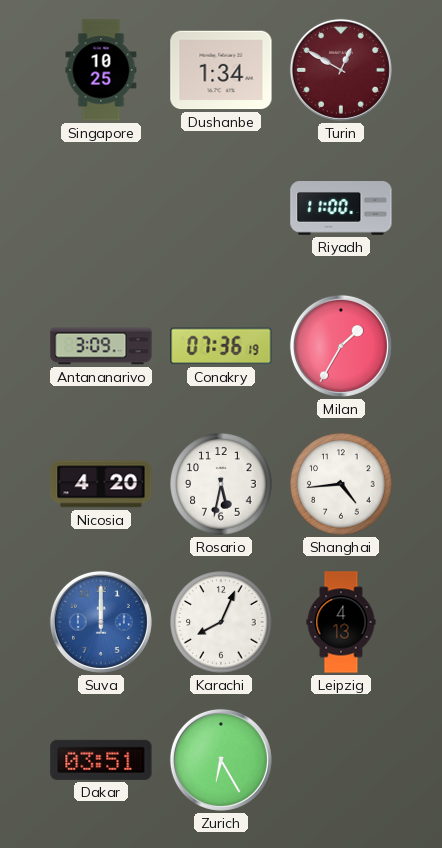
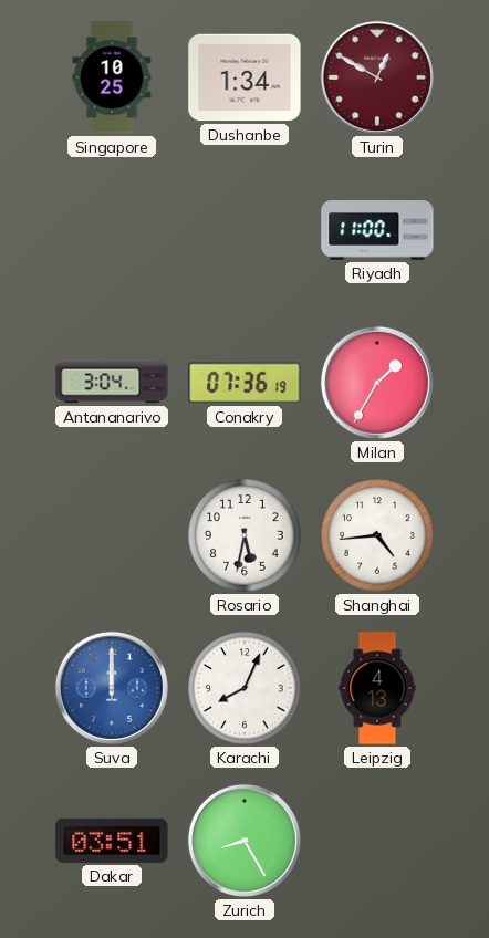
Antananarivo: 3:09 -> 3:04 (112, 383)
Nicosia: 4:20 -> none (101, 484)
Zurich: 6:25 -> 8:25 (245, 841)
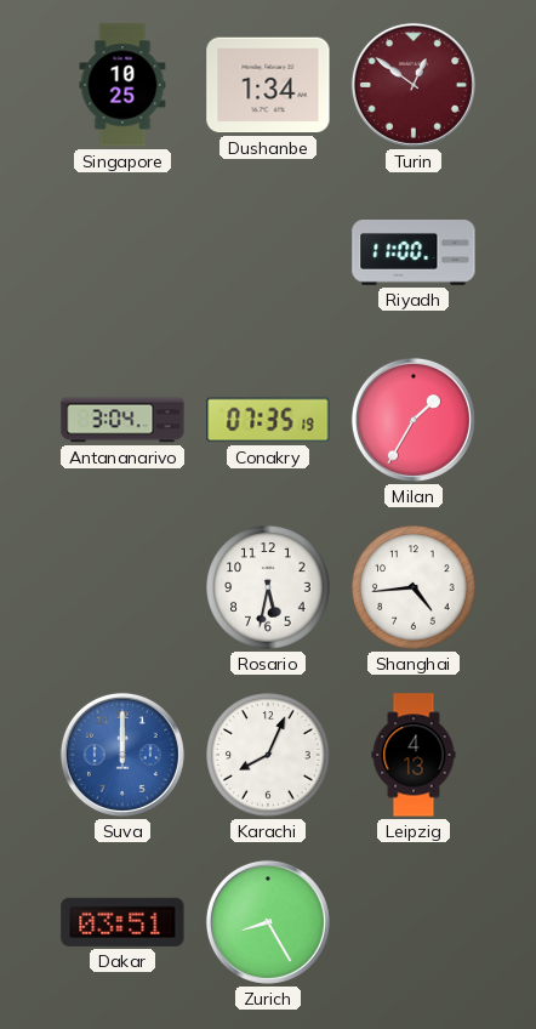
Turin: 12:50 -> 12:51 (414, 85)
Conakry: 07:36 -> 07:35 (268, 420)
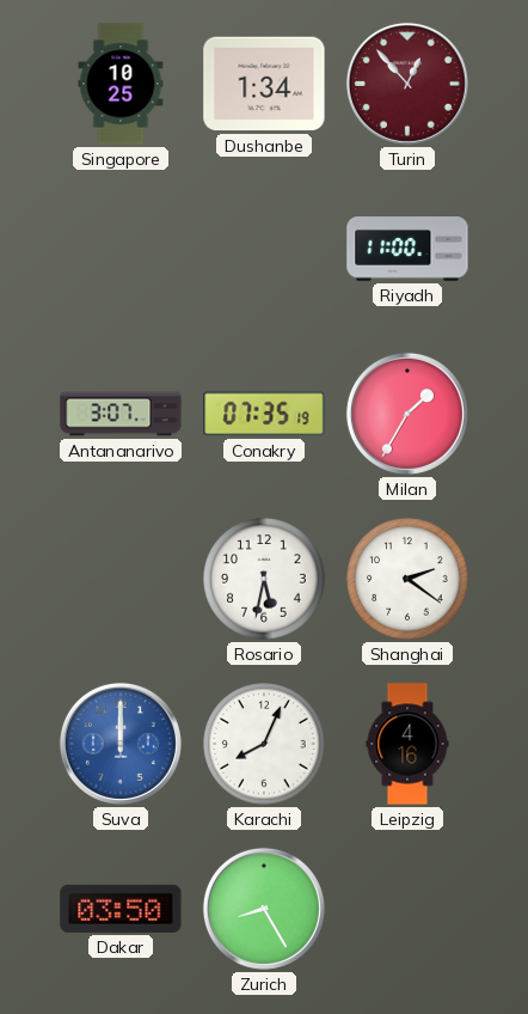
Turin: 12:51 -> 12:53 (407, 84)
Antananarivo: 3:04 -> 3:07 (121, 414)
Shanghai: 4:44 -> 2:21 (407, 579)
Leipzig: 4:13 -> 4:16 (407, 744)
Dakar: 03:51 -> 03:50 (121, 909)
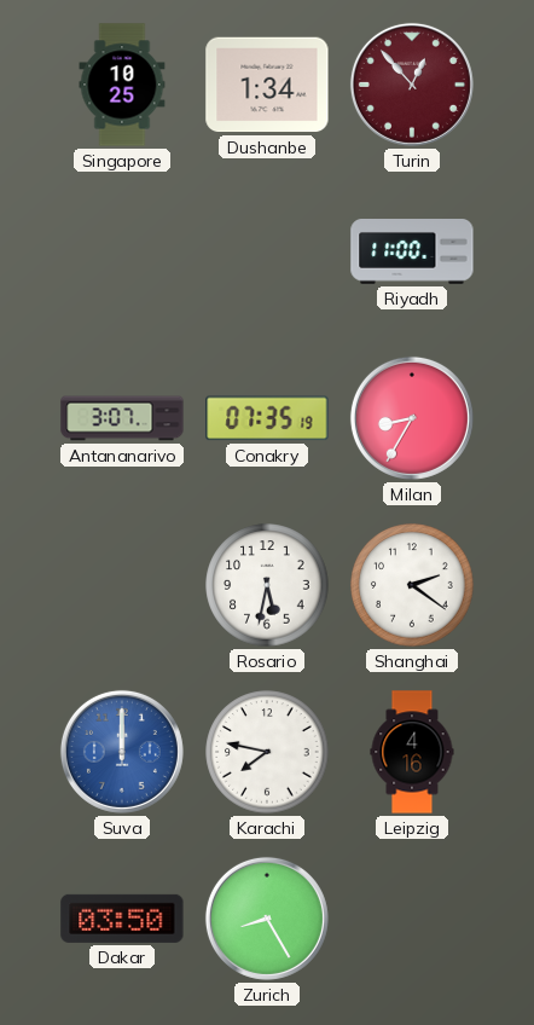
Milan: 1:35 -> 8:35 (412, 418)
Karachi: 8:04 -> 7:47 (267, 752)
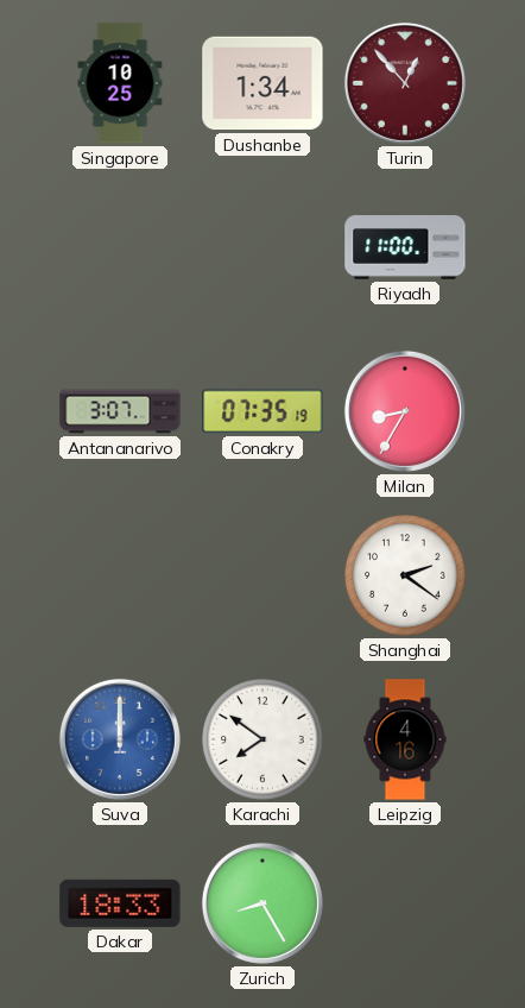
Rosario: 5:32 -> none (267, 585)
Karachi: 7:47 -> 7:51 (262, 739)
Dakar: 03:50 -> 18:33 (120, 903)
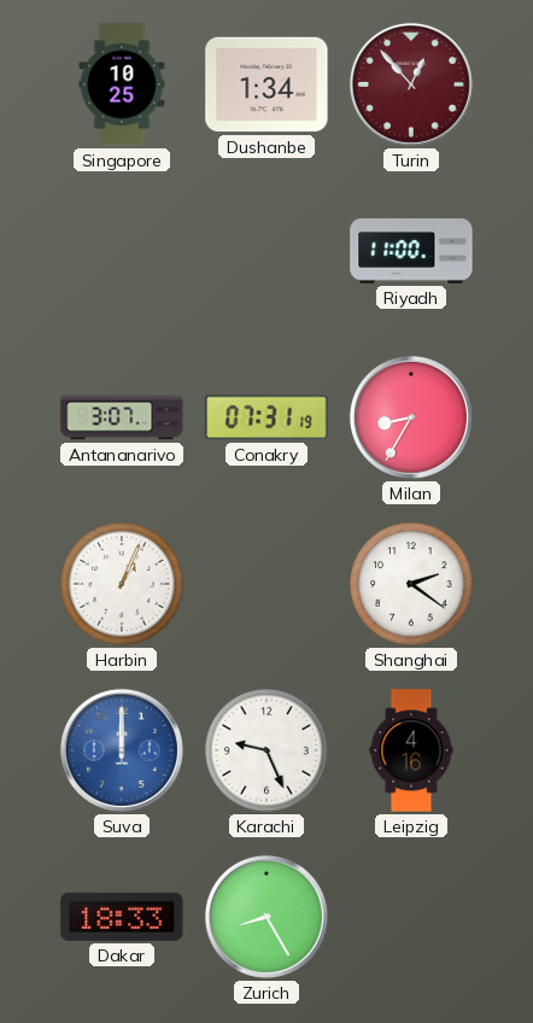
Conakry: 07:35 -> 07:31 (266, 417)
Harbin: none -> 1:04 (122, 584)
Karachi: 7:51 -> 9:26 (266, 750)
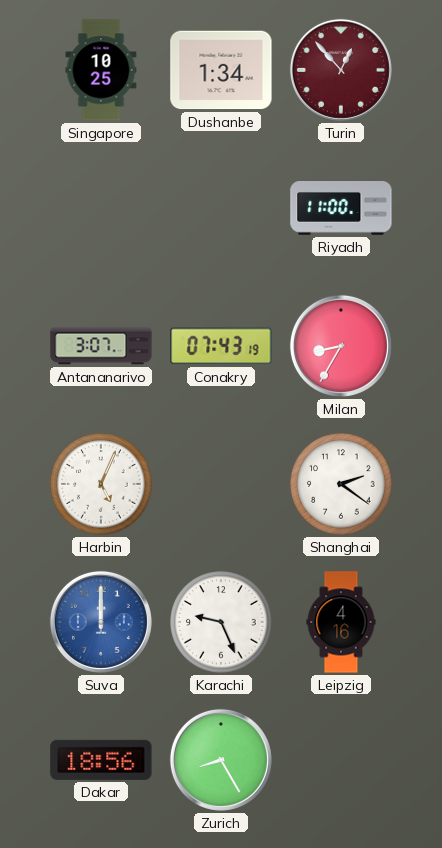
Conakry: 07:31 -> 07:43 (221, 346)
Harbin: 1:04 -> 5:04 (101, 484)
Dakar: 18:33 -> 18:56 (101, 760)
